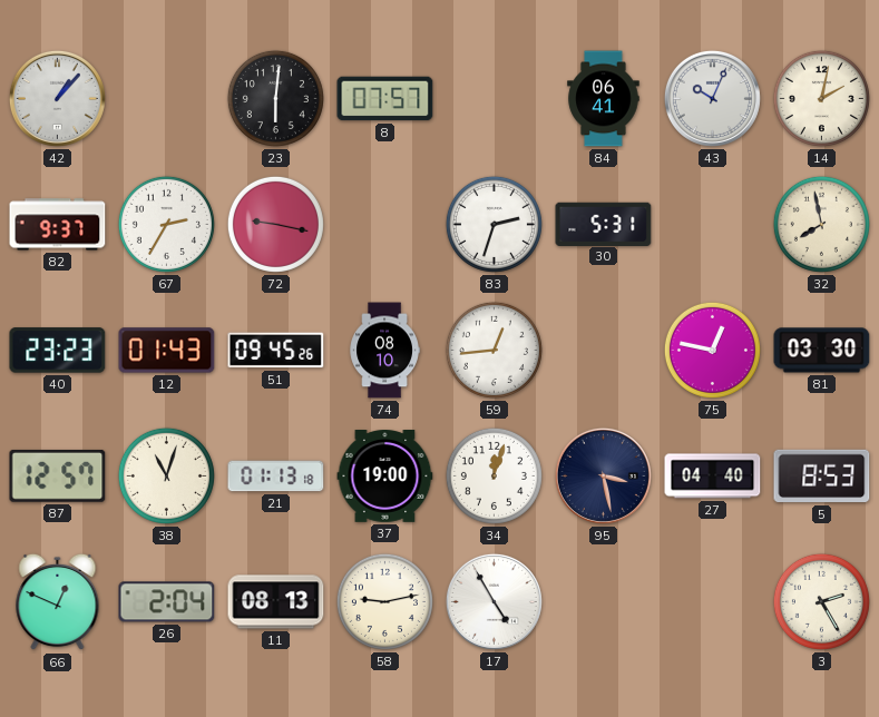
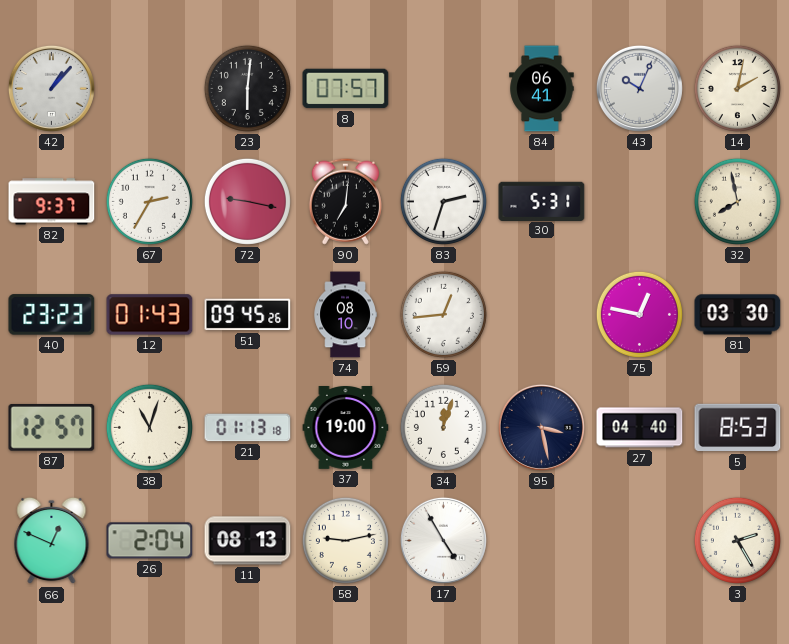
90: none -> 7:01 (345, 201)
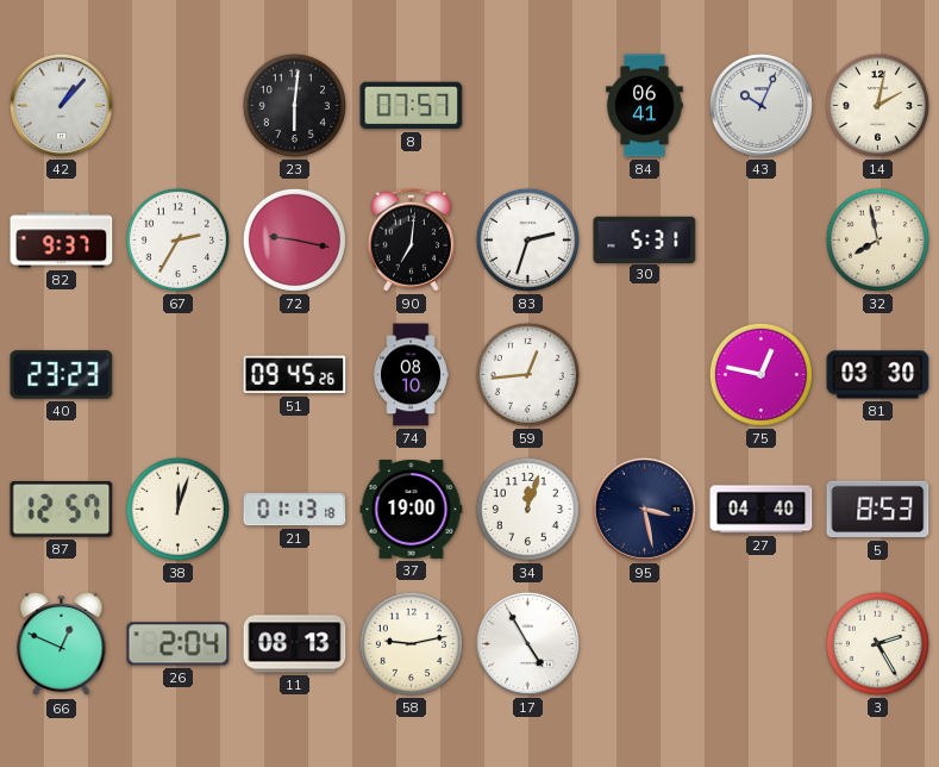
12: 01:43 -> none (150, 315)
38: 11:03 -> 12:03 (177, 509)
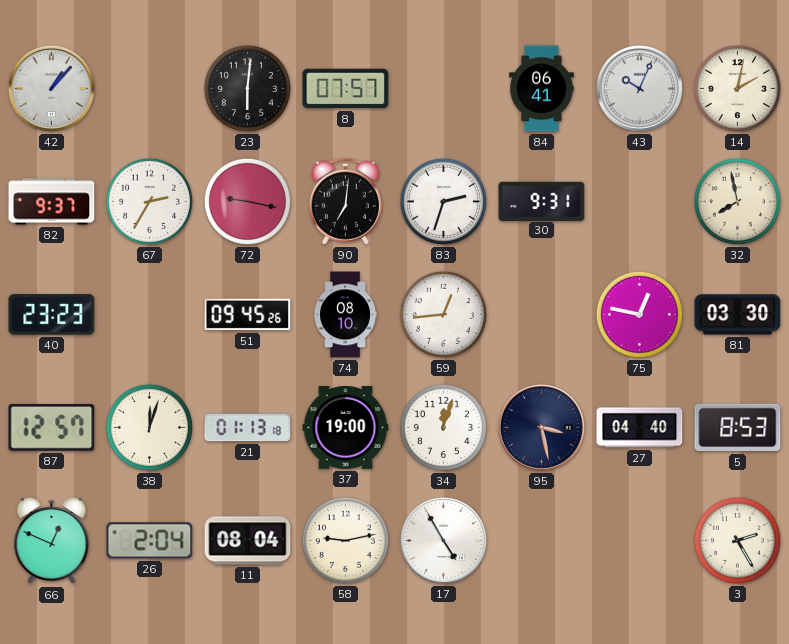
30: 5:31 -> 9:31 (542, 201)
11: 08:13 -> 08:04 (248, 541)
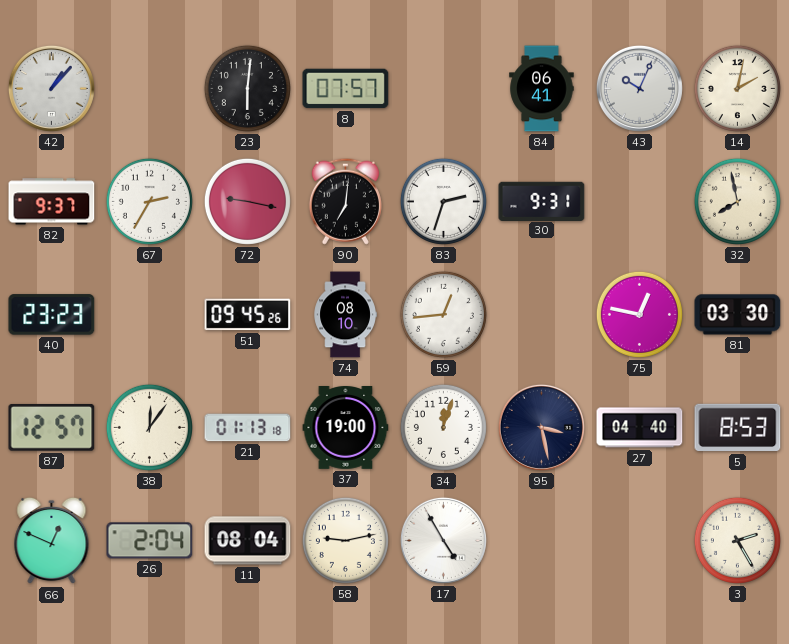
38: 12:03 -> 12:06 (149, 427)
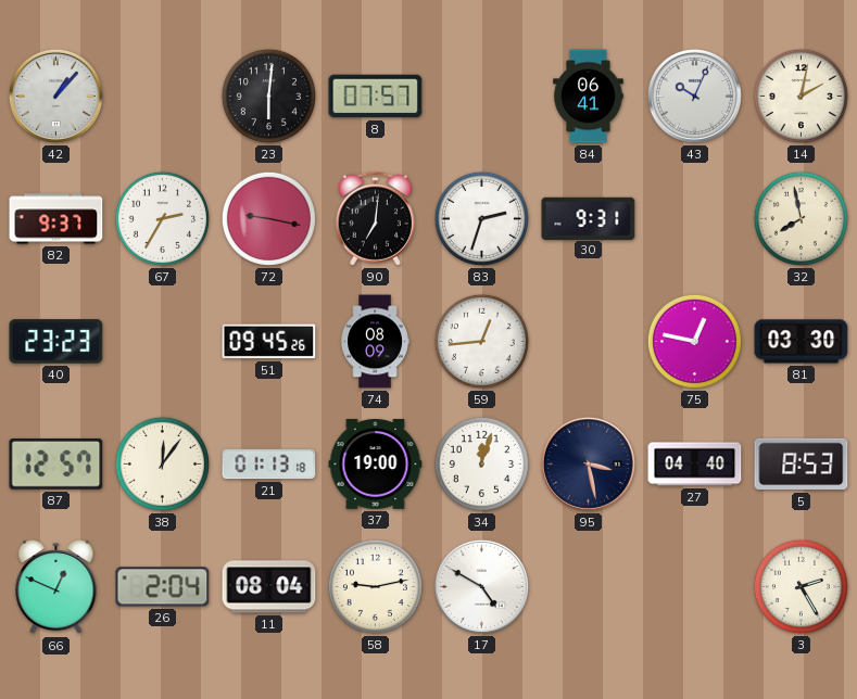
74: 08:10 -> 08:09 (375, 342)
17: 4:55 -> 4:50 (481, 586)
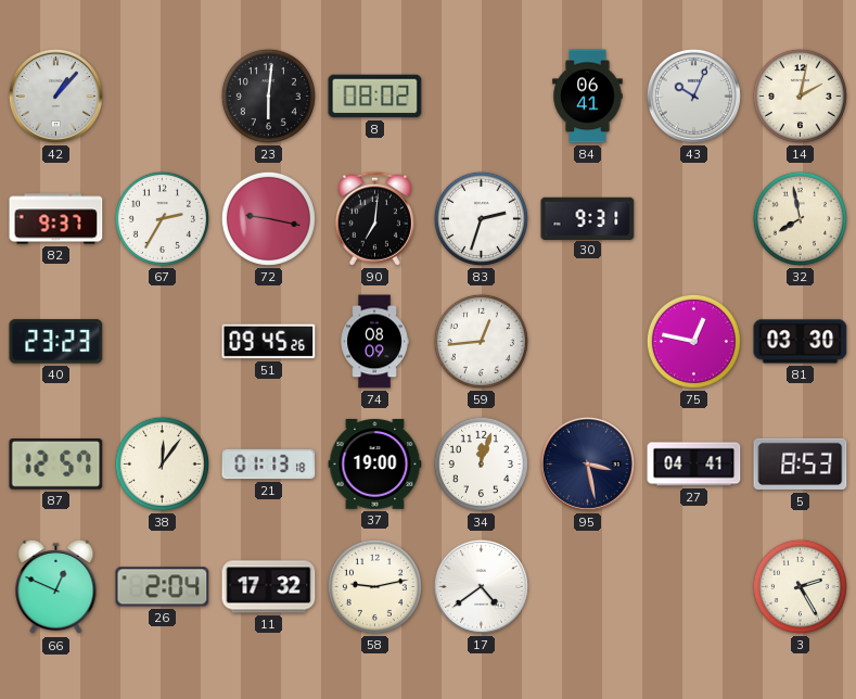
8: 07:57 -> 08:02 (375, 97)
27: 04:40 -> 04:41 (694, 465)
11: 08:04 -> 17:32 (269, 587)
17: 4:50 -> 4:39 (481, 586)
